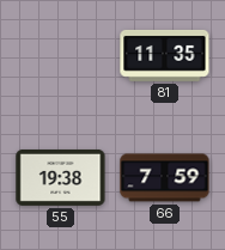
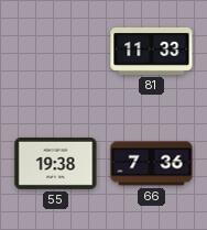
81: 11:35 -> 11:33 (152, 51)
66: 7:59 -> 7:36 (152, 164)
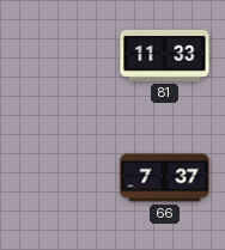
55: 19:38 -> none (56, 163)
66: 7:36 -> 7:37 (165, 178)
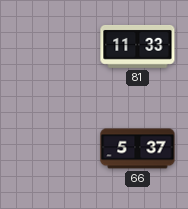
66: 7:37 -> 5:37 (138, 149)
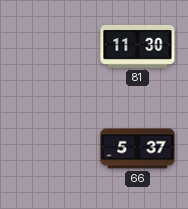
81: 11:33 -> 11:30 (138, 46)
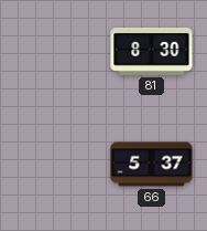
81: 11:30 -> 8:30 (152, 51)
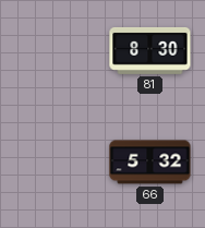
66: 5:37 -> 5:32 (150, 163)
